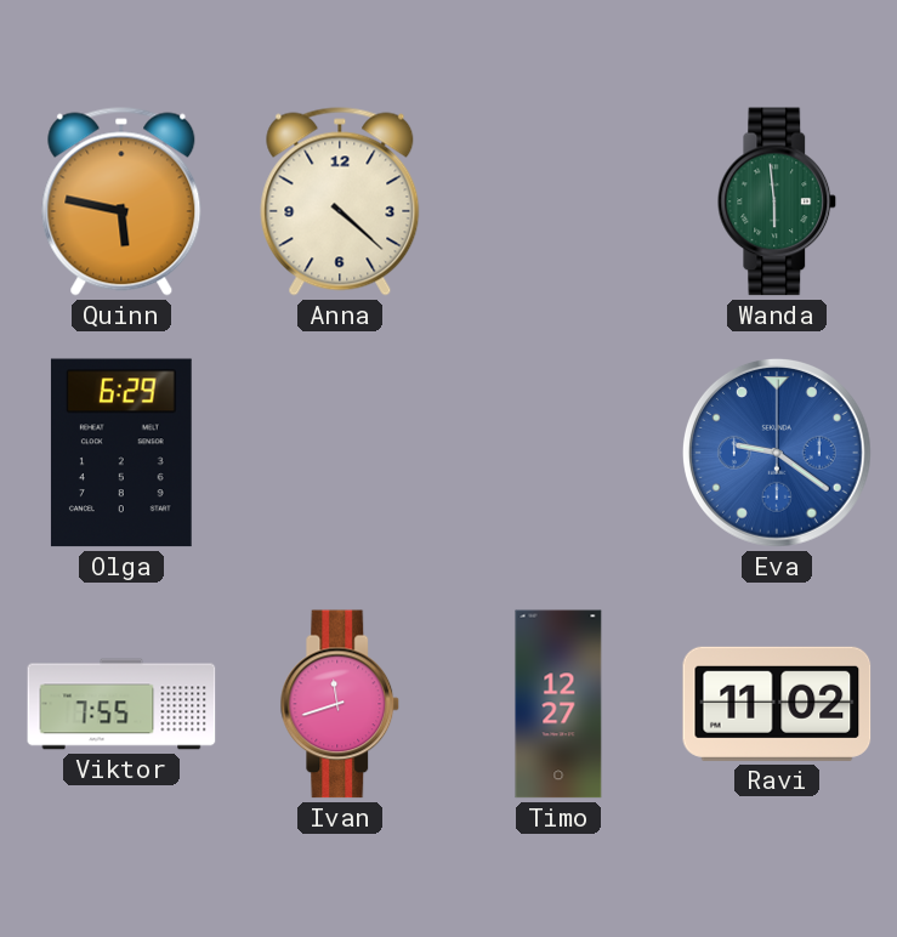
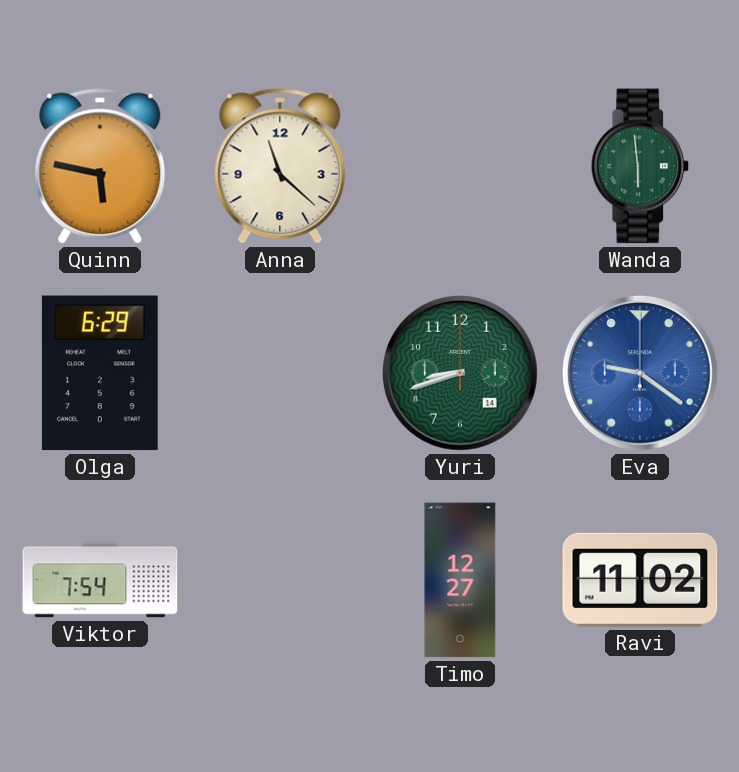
Anna: 4:22 -> 11:22 (280, 166)
Yuri: none -> 8:42 (461, 374)
Viktor: 7:55 -> 7:54 (100, 580)
Ivan: 11:42 -> none (340, 704)
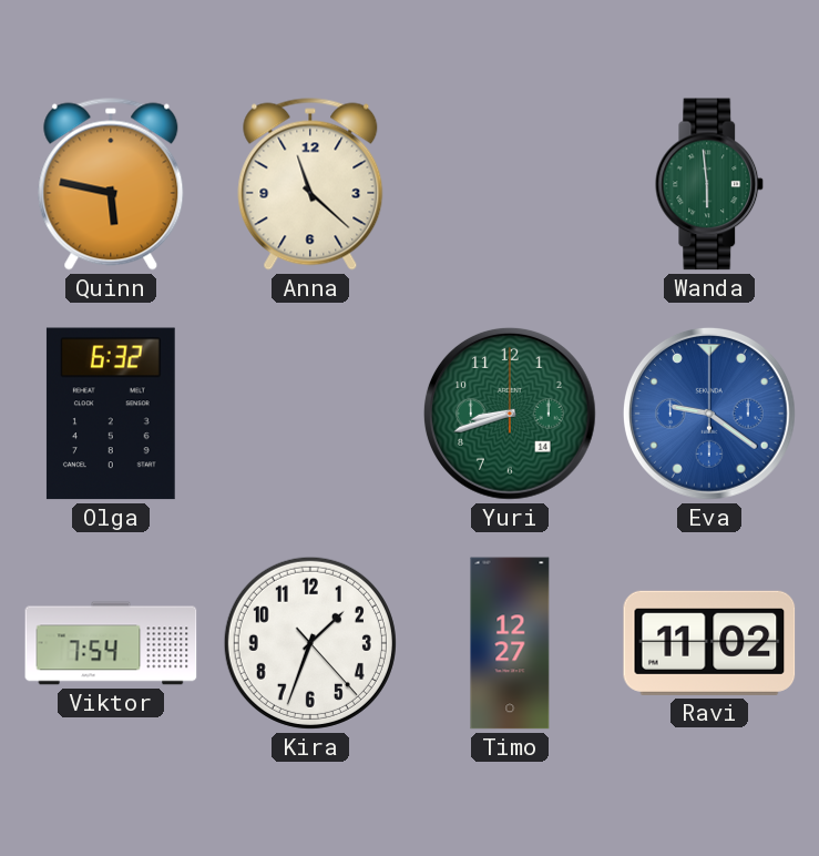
Olga: 6:29 -> 6:32 (111, 414)
Kira: none -> 1:33 (310, 643)
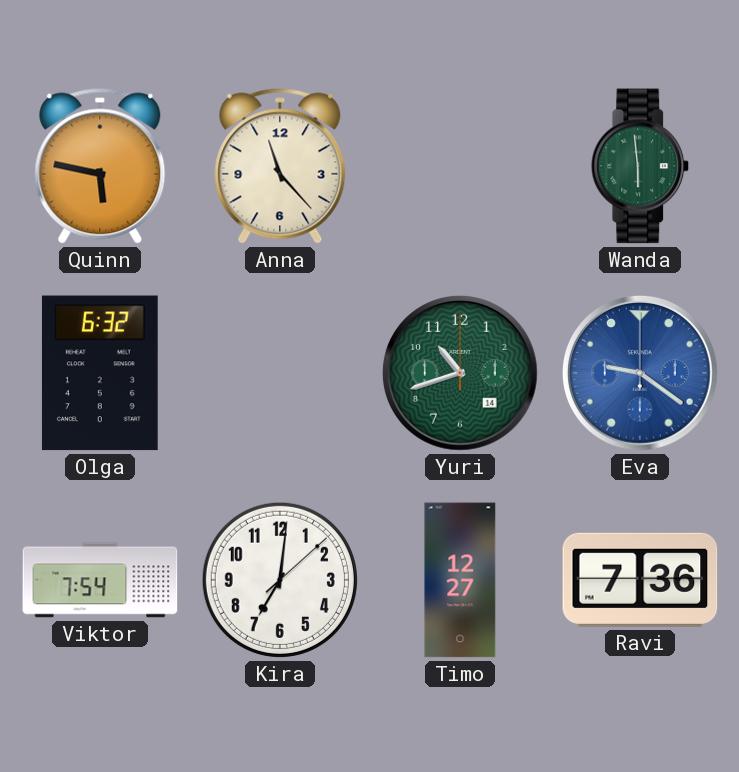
Anna: 11:22 -> 11:23 (280, 166)
Yuri: 8:42 -> 10:42 (461, 374)
Kira: 1:33 -> 7:01 (280, 580)
Ravi: 11:02 -> 7:36 (640, 580)
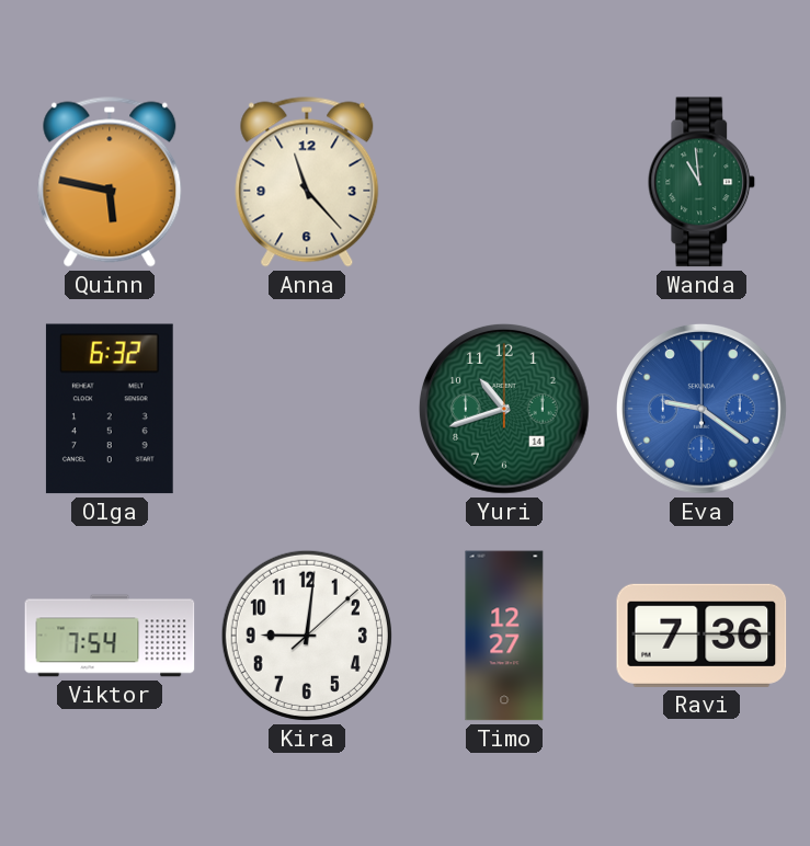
Wanda: 5:59 -> 10:59 (701, 182)
Kira: 7:01 -> 9:01 (307, 636)
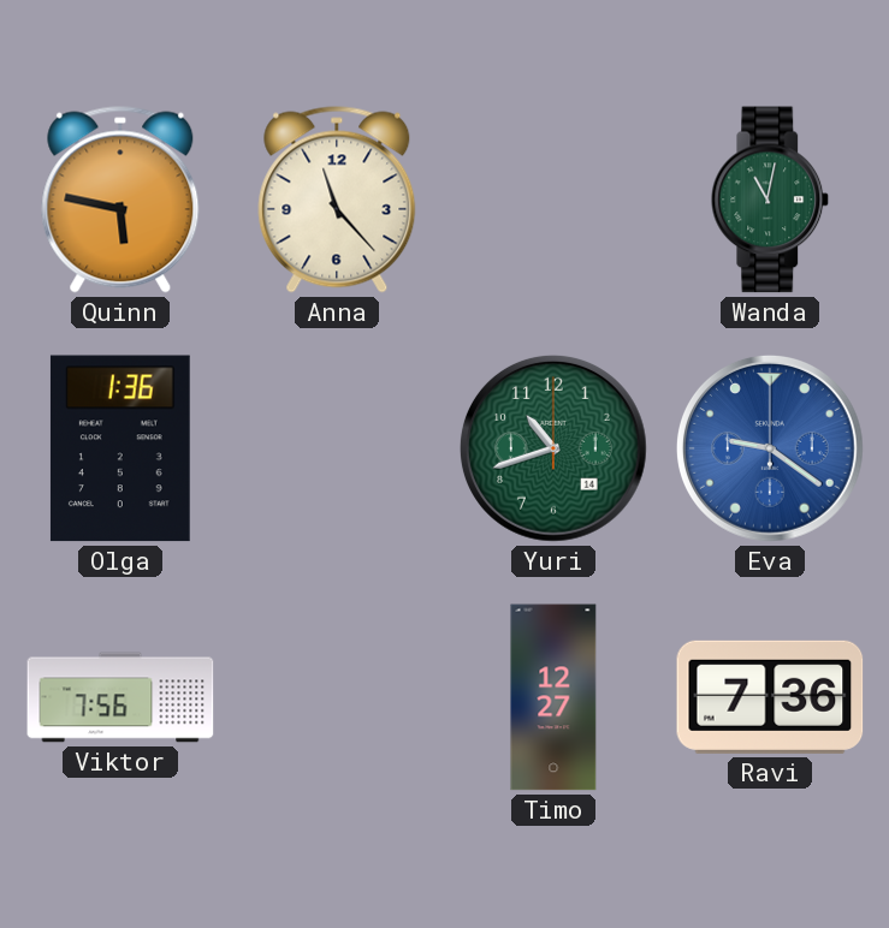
Wanda: 10:59 -> 11:02 (770, 200)
Olga: 6:32 -> 1:36 (120, 448)
Viktor: 7:54 -> 7:56 (120, 697)
Kira: 9:01 -> none (307, 636)
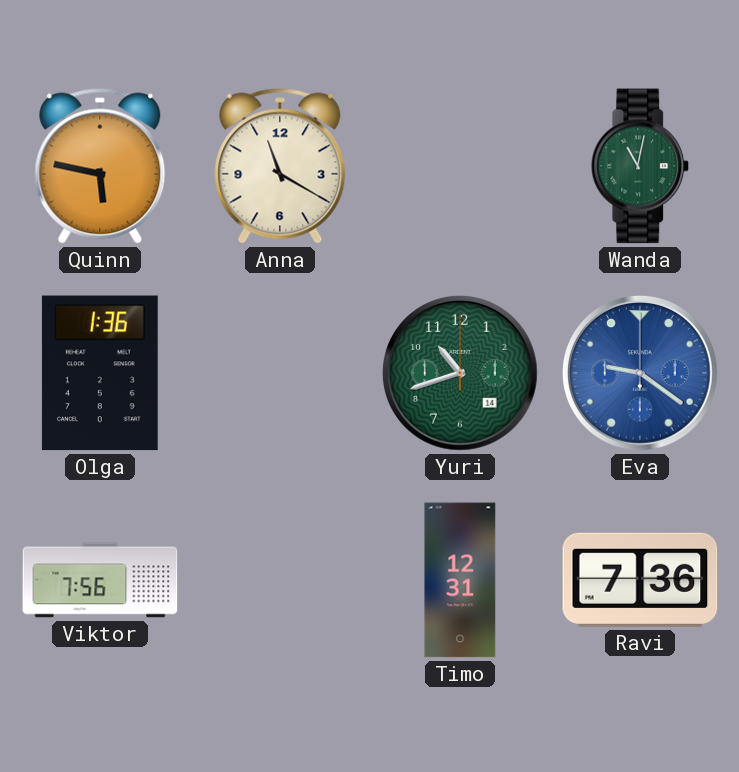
Anna: 11:23 -> 11:20 (280, 166)
Timo: 12:27 -> 12:31 (460, 580)
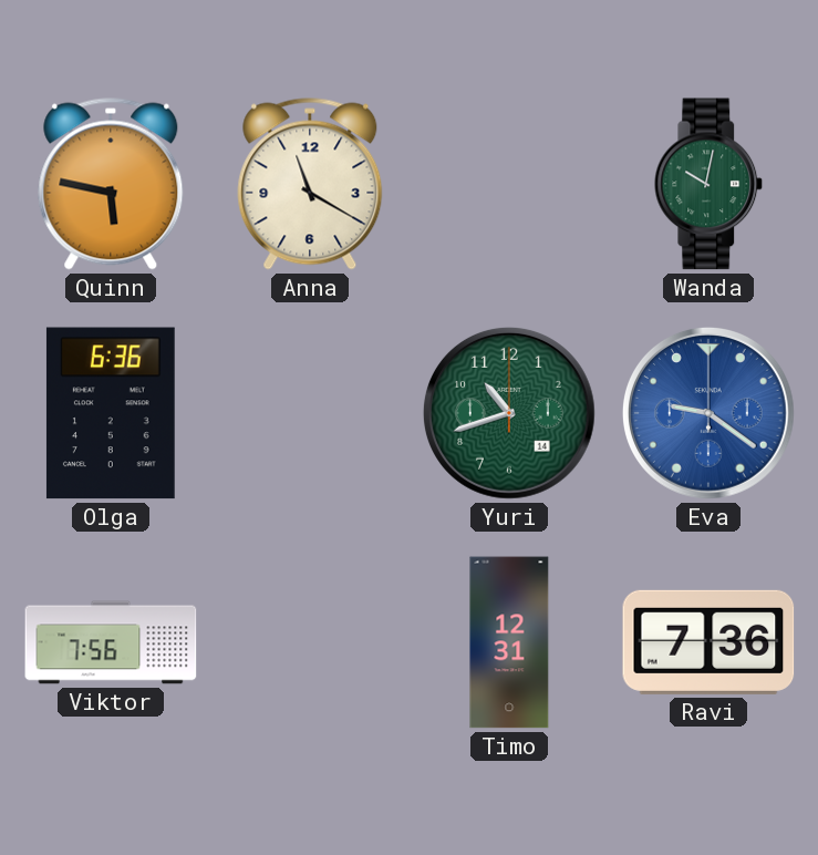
Wanda: 11:02 -> 10:02 (708, 184)
Olga: 1:36 -> 6:36 (111, 413)
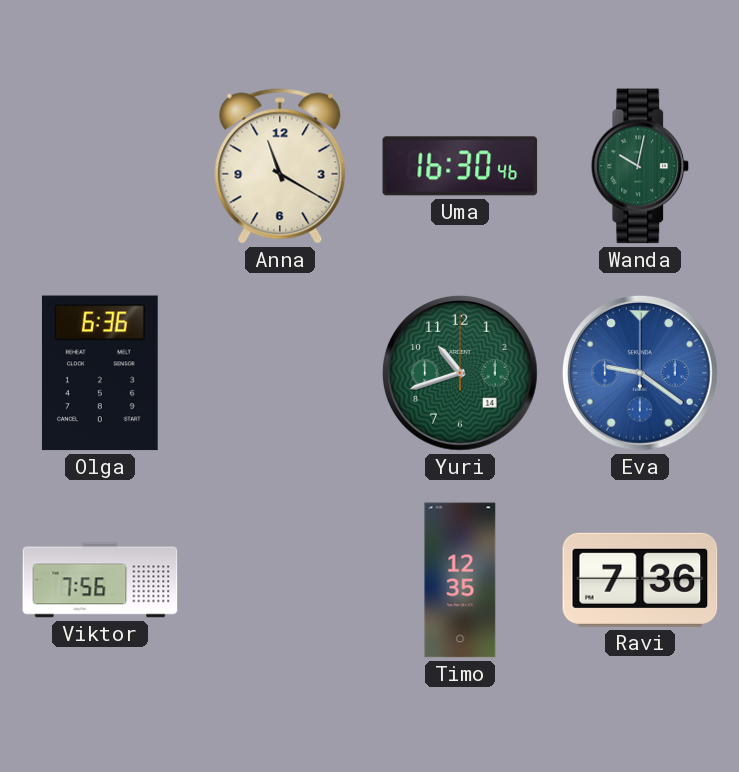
Quinn: 5:47 -> none (111, 184)
Uma: none -> 16:30 (460, 166)
Timo: 12:31 -> 12:35 (460, 580)
